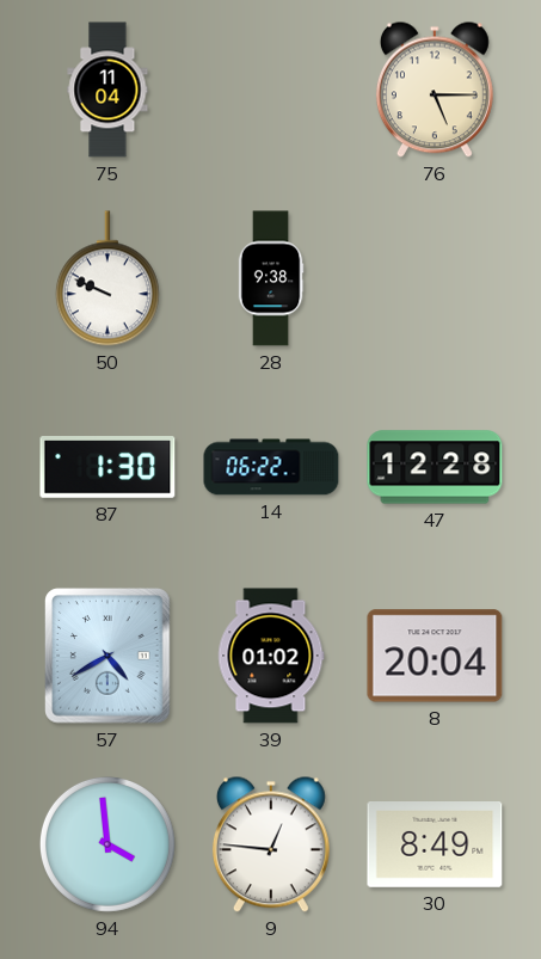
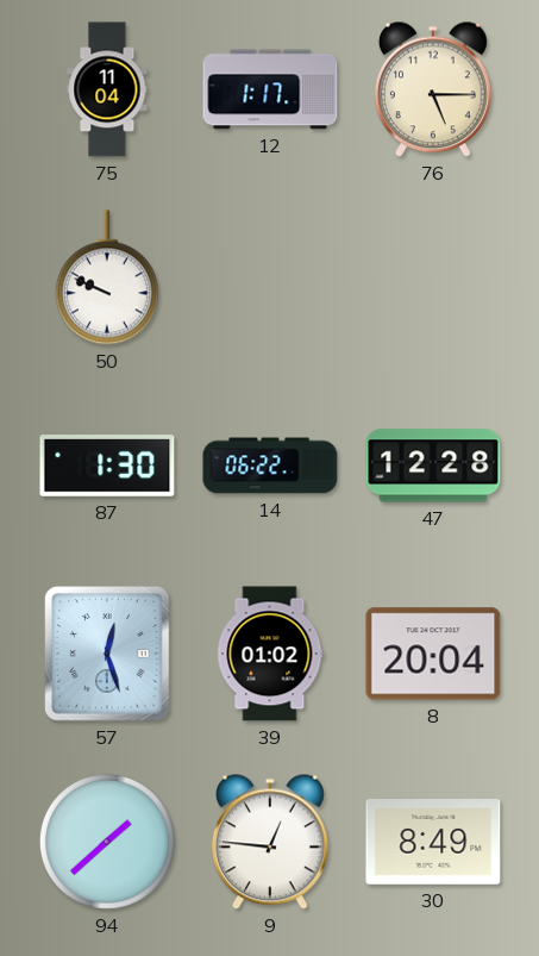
12: none -> 1:17 (270, 89)
28: 9:38 -> none (271, 278)
57: 4:40 -> 12:27 (107, 654)
94: 3:59 -> 1:38 (107, 842)
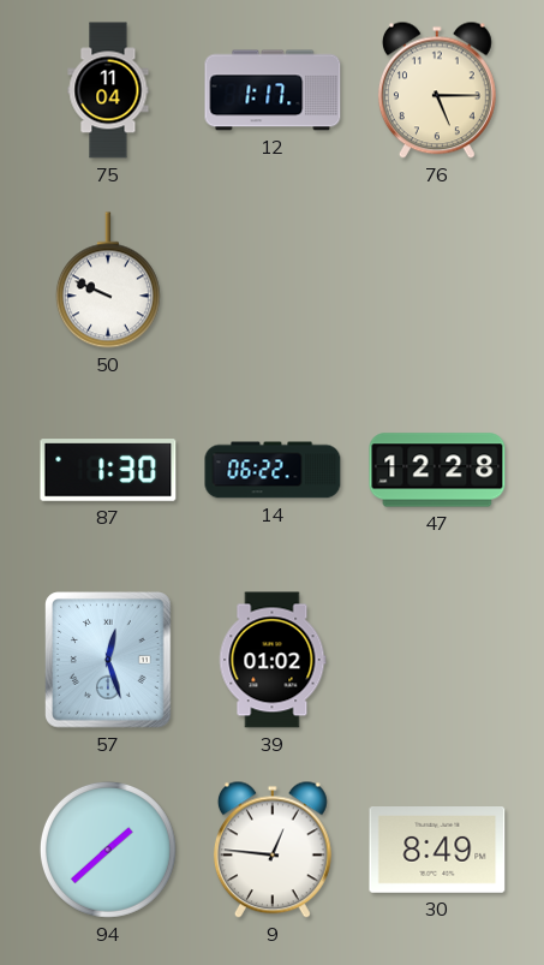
8: 20:04 -> none (433, 654)
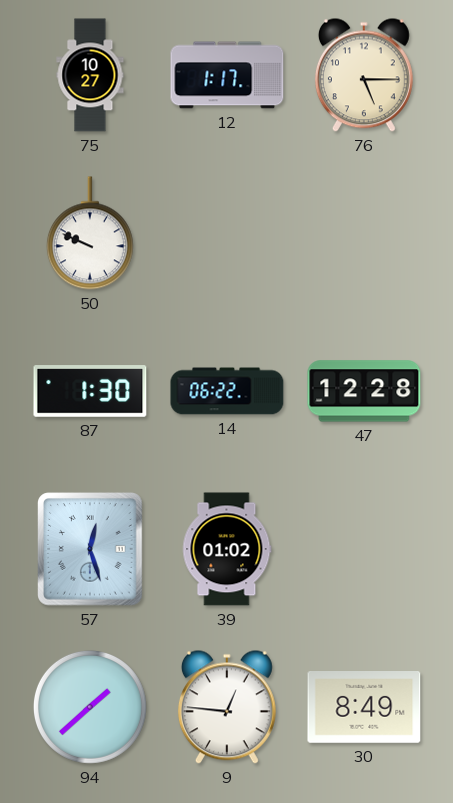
75: 11:04 -> 10:27 (90, 75)
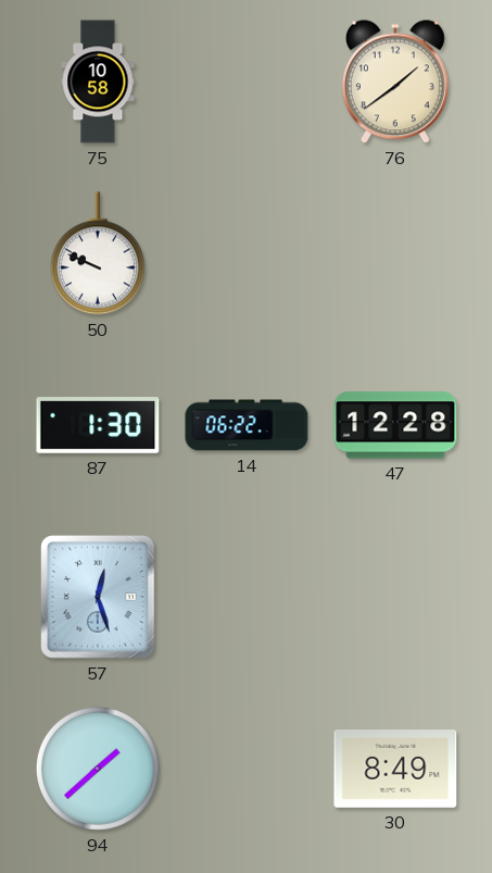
75: 10:27 -> 10:58 (98, 82)
12: 1:17 -> none (227, 75)
76: 5:15 -> 1:39 (395, 82)
39: 01:02 -> none (227, 549)
9: 12:46 -> none (227, 707)
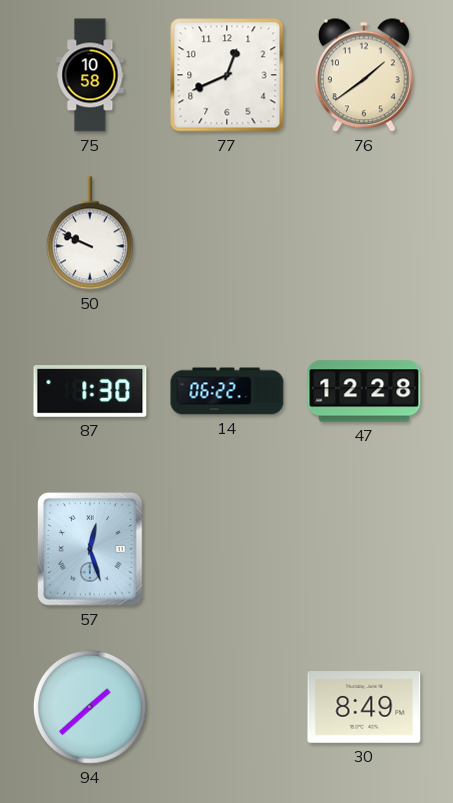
77: none -> 12:41 (227, 75)
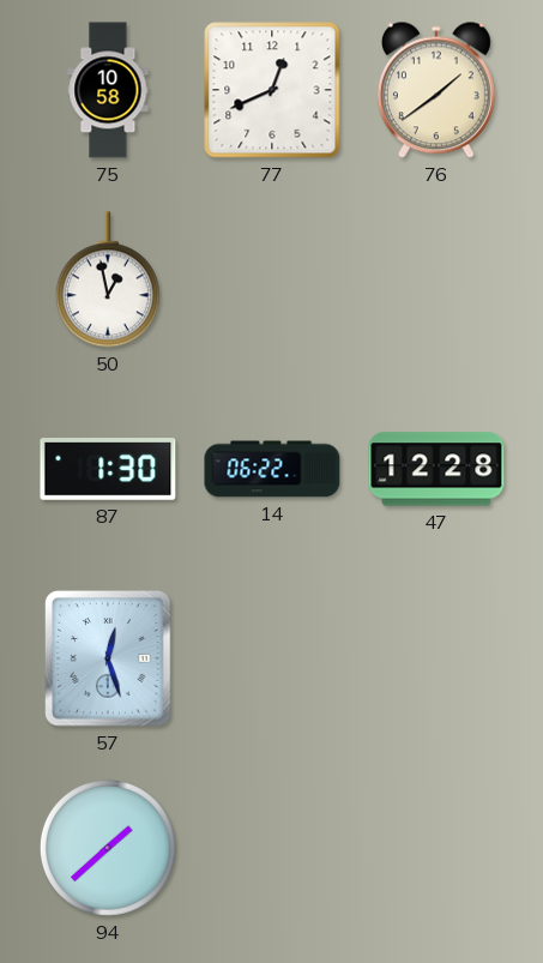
50: 9:49 -> 12:58 (108, 279)
30: 8:49 -> none (364, 708)
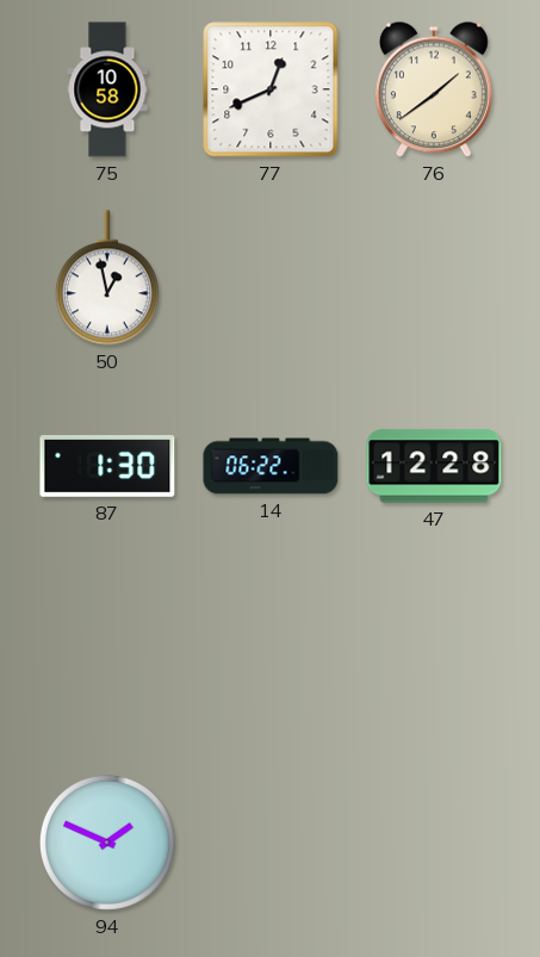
57: 12:27 -> none (108, 658)
94: 1:38 -> 1:49 (107, 843)
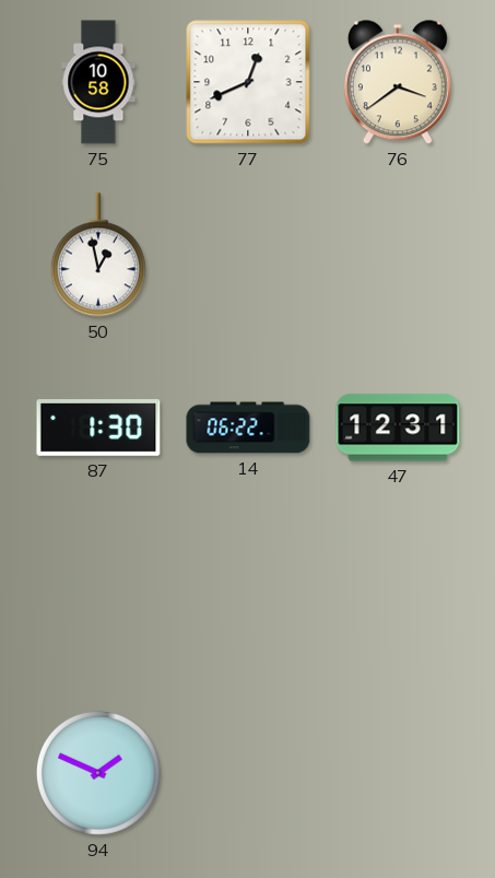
76: 1:39 -> 3:39 (398, 82)
47: 12:28 -> 12:31 (398, 428)
